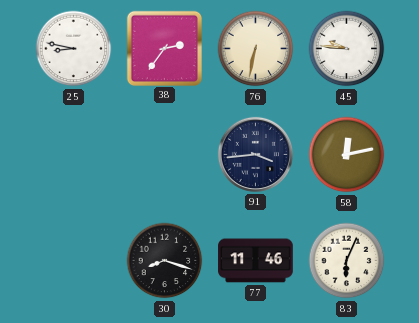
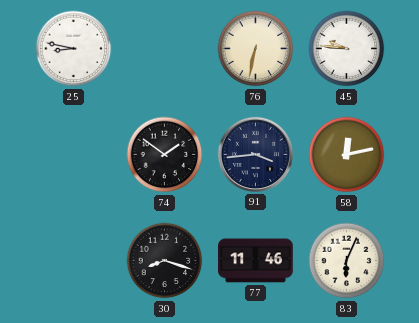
38: 2:36 -> none (164, 48)
74: none -> 1:51 (165, 155)
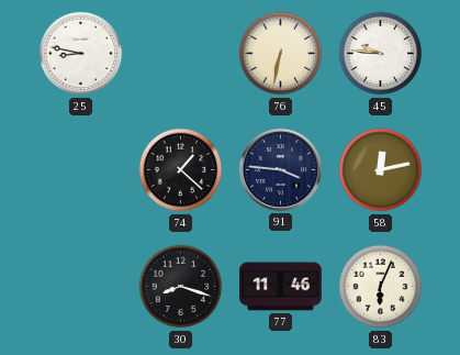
74: 1:51 -> 1:22 (181, 170)
91: 3:44 -> 3:46 (280, 169)
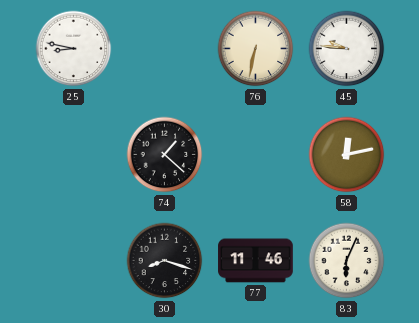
91: 3:46 -> none (280, 169)
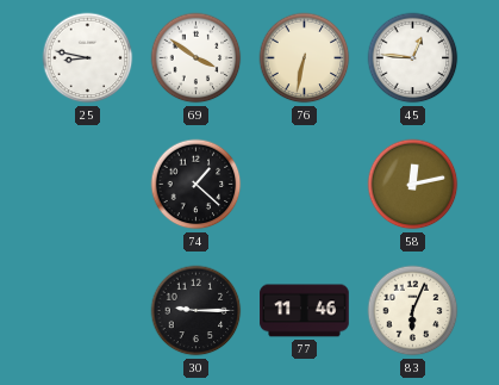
69: none -> 3:51 (197, 58)
45: 9:46 -> 12:46 (413, 58)
30: 8:18 -> 9:15 (197, 311)
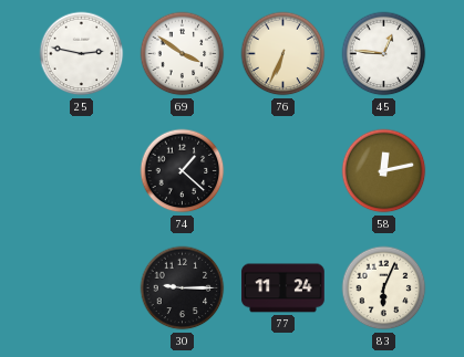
25: 8:47 -> 2:47 (82, 54)
76: 6:32 -> 6:34 (283, 54)
77: 11:46 -> 11:24 (283, 288)
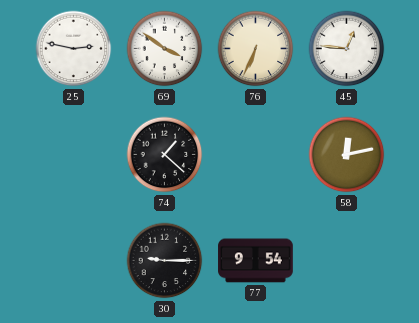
77: 11:24 -> 9:54 (256, 261)
83: 6:04 -> none (384, 288)
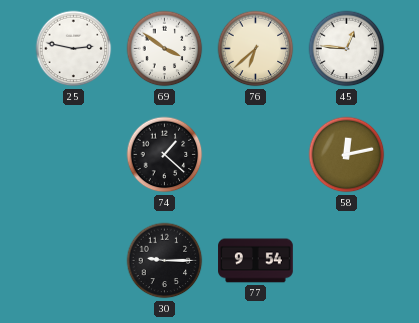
76: 6:34 -> 6:38 (256, 49)
